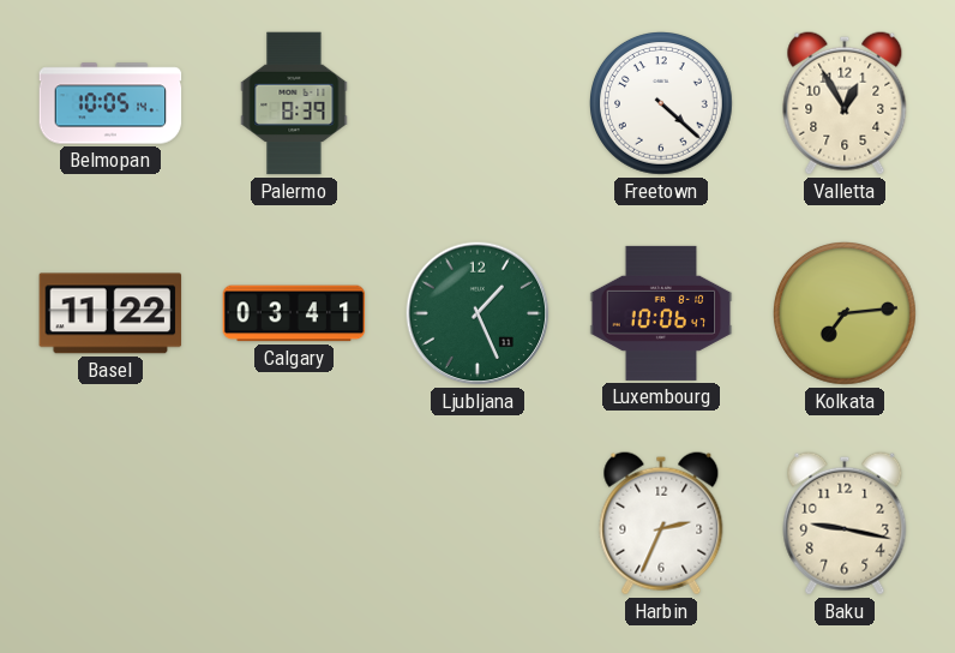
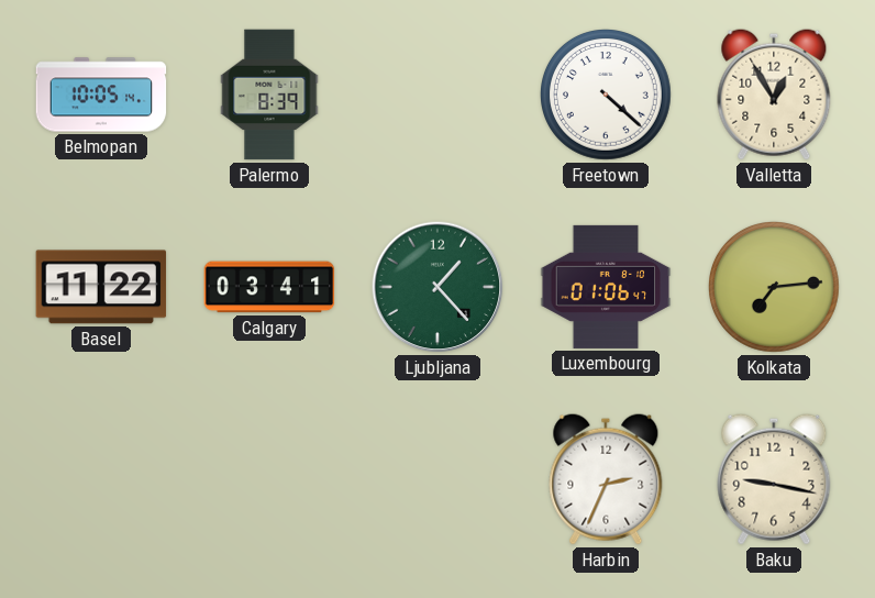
Ljubljana: 1:26 -> 1:23 (437, 287)
Luxembourg: 10:06 -> 01:06 (606, 287)
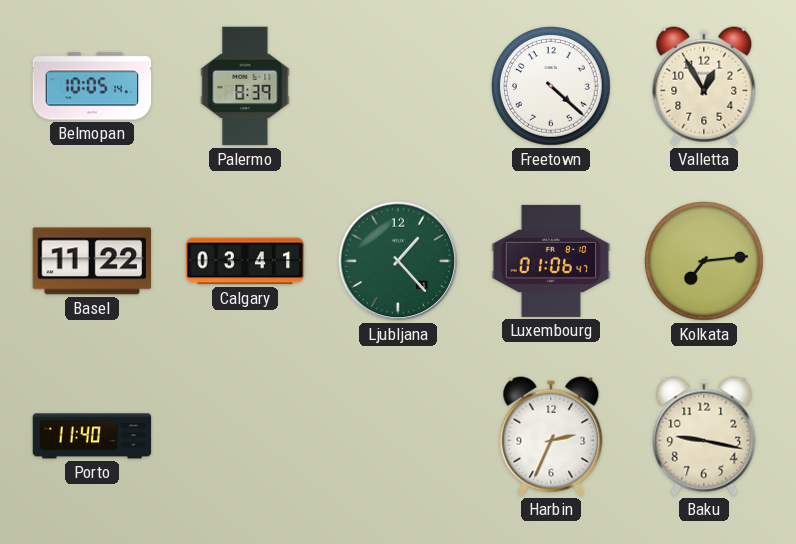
Porto: none -> 11:40 (92, 436)
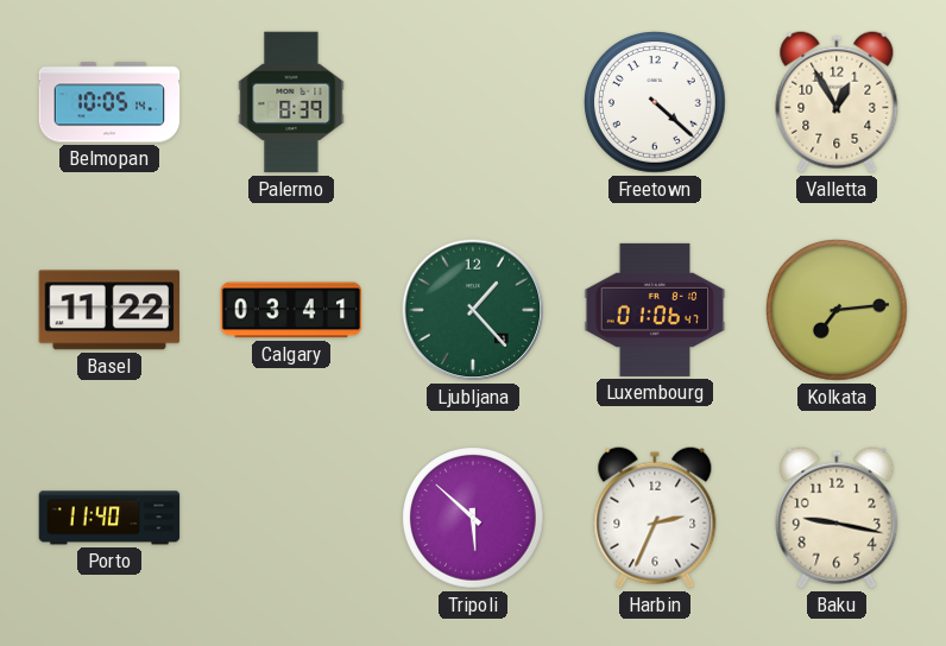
Tripoli: none -> 5:52 (474, 519)
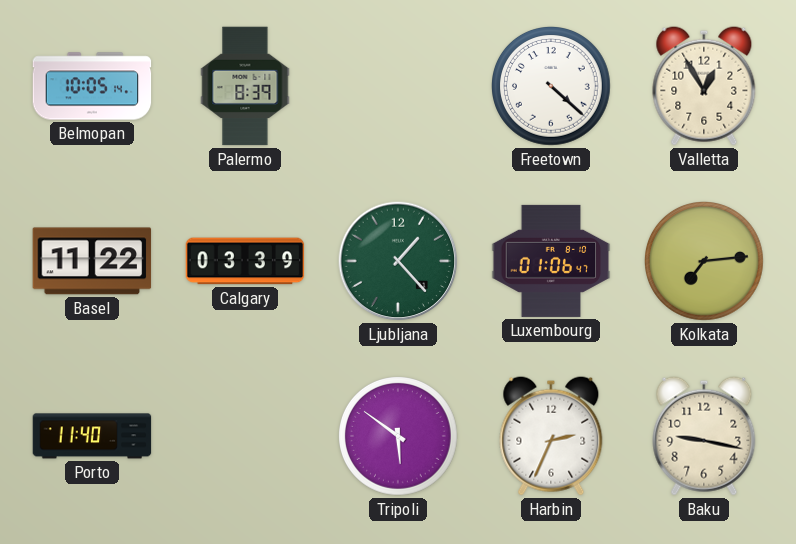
Calgary: 03:41 -> 03:39 (245, 261)
Tripoli: 5:52 -> 5:51 (399, 437)
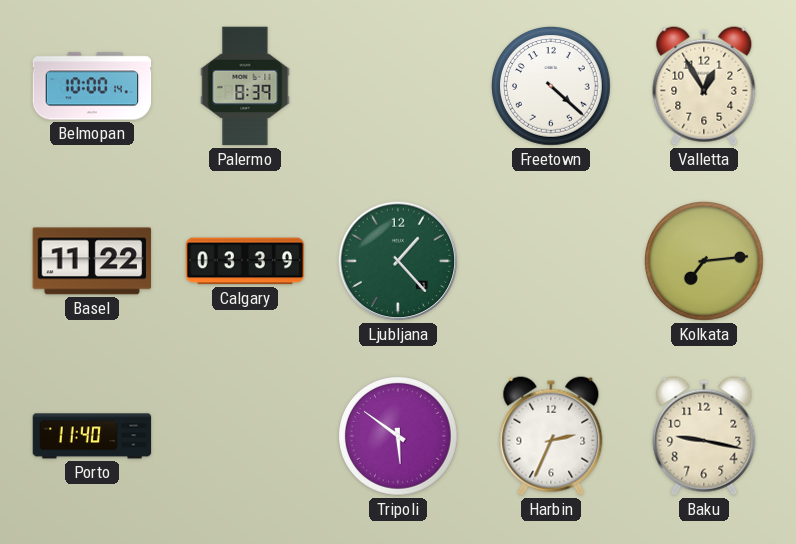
Belmopan: 10:05 -> 10:00 (92, 86)
Luxembourg: 01:06 -> none (551, 261)
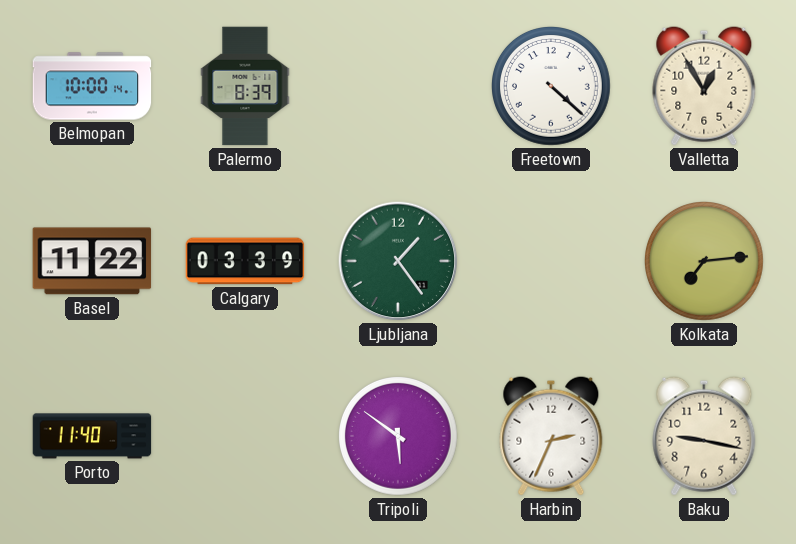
Ljubljana: 1:23 -> 1:24 (398, 261)
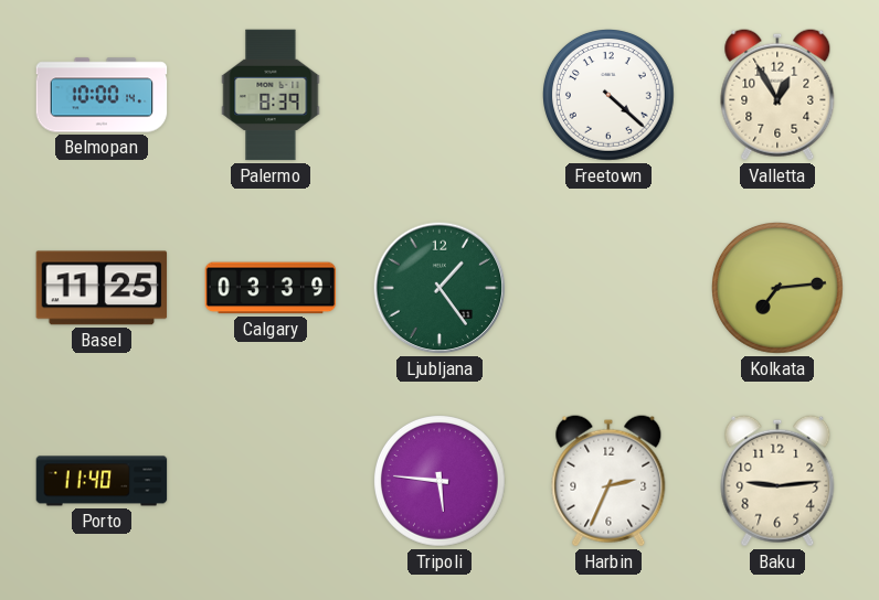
Basel: 11:22 -> 11:25 (102, 288)
Tripoli: 5:51 -> 5:46 (441, 482)
Baku: 9:17 -> 9:14 (777, 481)
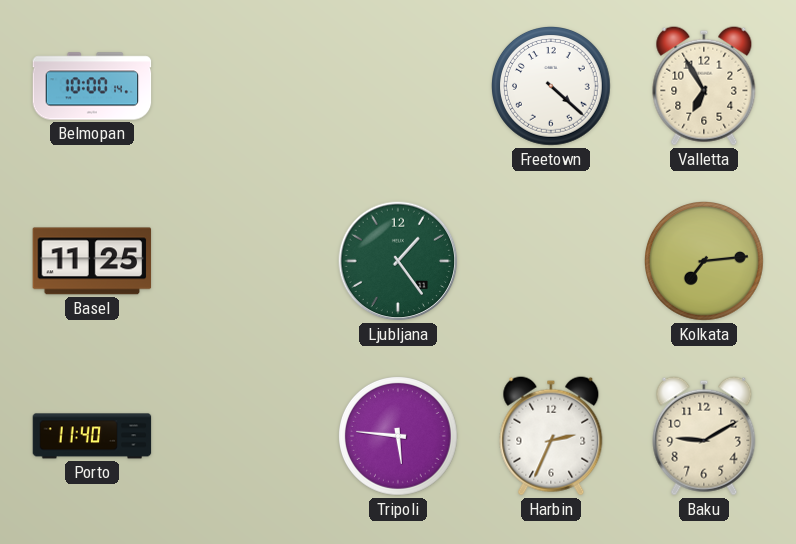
Palermo: 8:39 -> none (271, 95)
Valletta: 12:55 -> 6:55 (704, 86)
Calgary: 03:39 -> none (271, 288)
Baku: 9:14 -> 9:10 (704, 436)
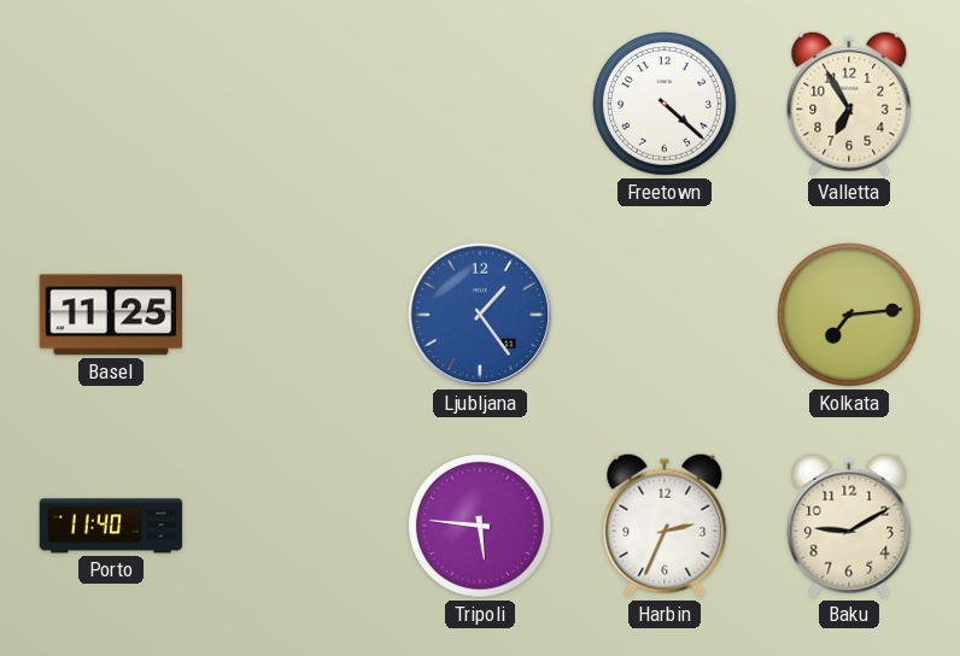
Belmopan: 10:00 -> none (92, 86)
Ljubljana dial: green -> blue (480, 315)
